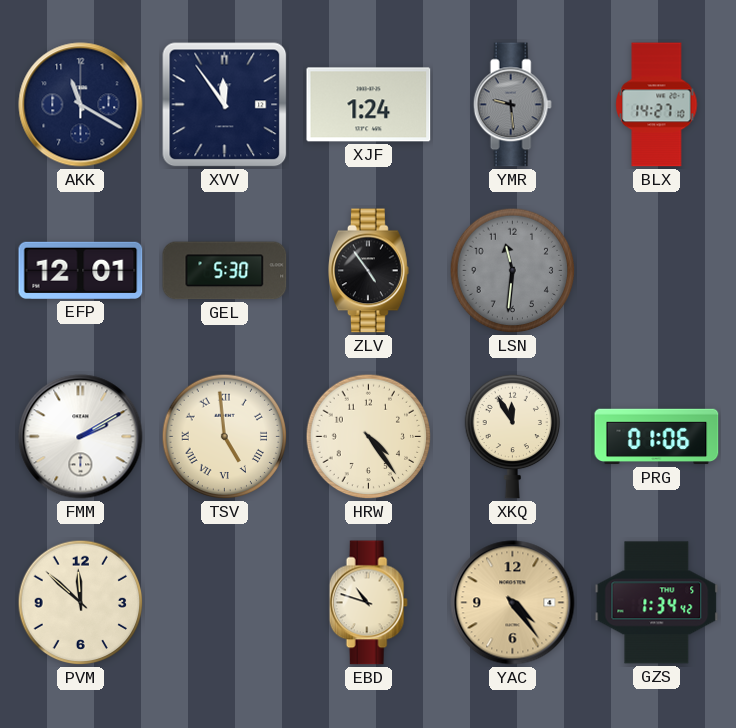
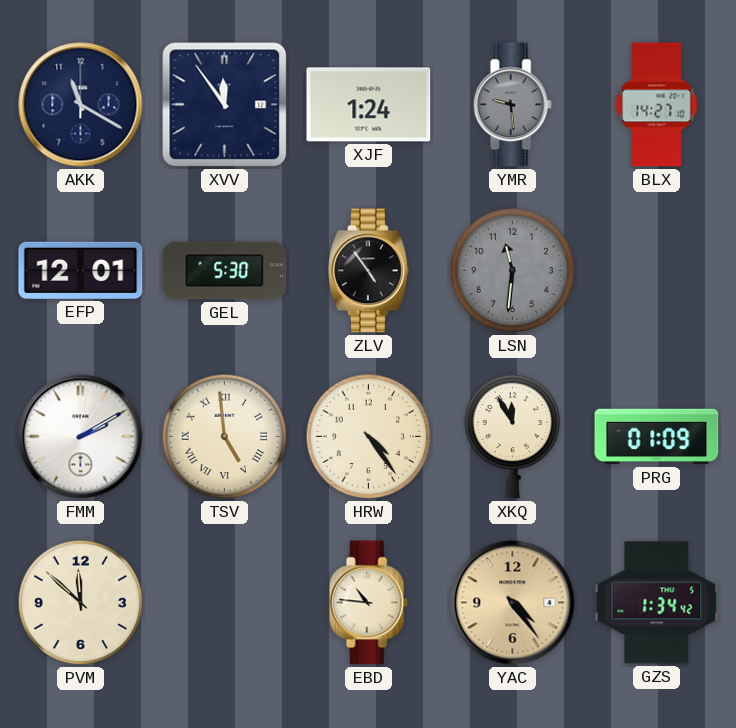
PRG: 01:06 -> 01:09 (657, 437)
EBD: 10:48 -> 10:46 (368, 603)
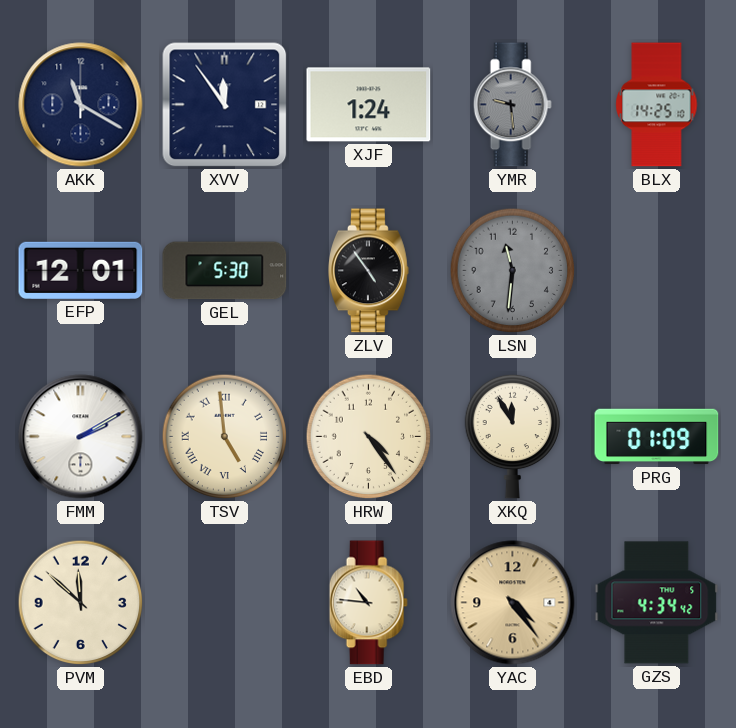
BLX: 14:27 -> 14:25 (657, 105)
GZS: 1:34 -> 4:34 (657, 603)
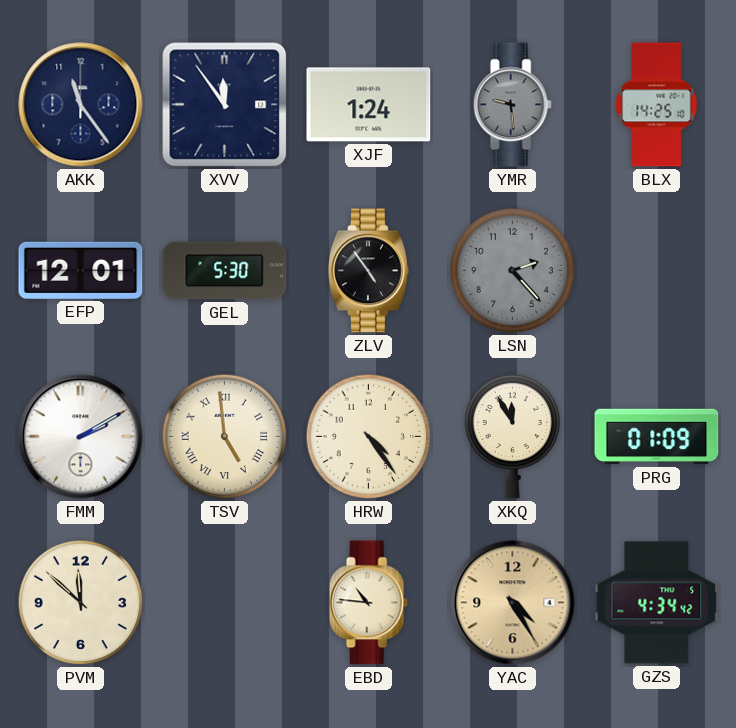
AKK: 11:20 -> 11:24 (81, 105)
LSN: 11:31 -> 2:23 (513, 271)
YAC: 4:24 -> 4:25 (513, 603)
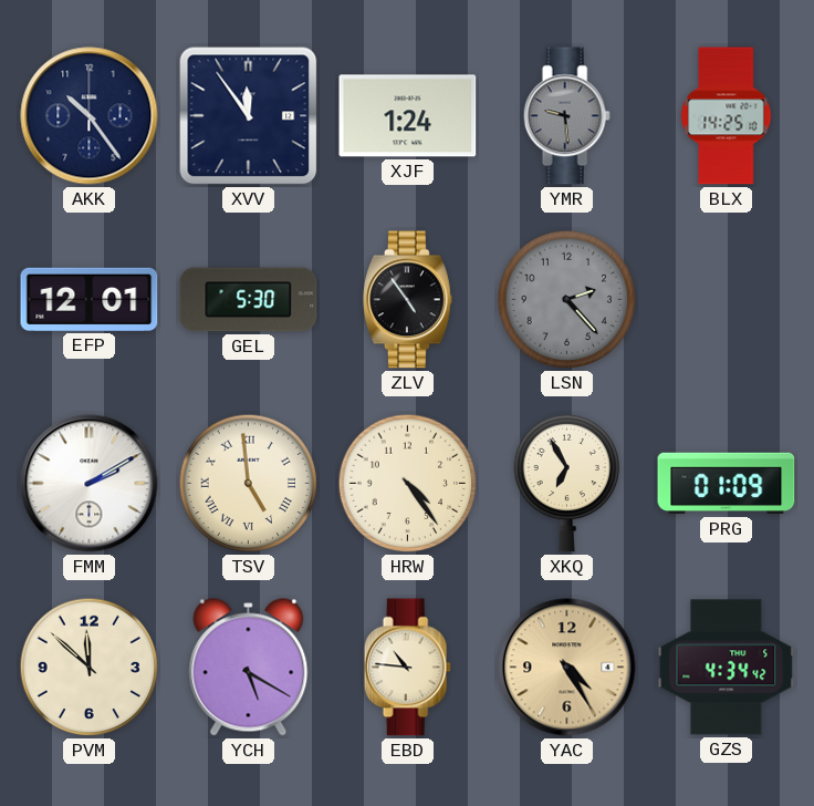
AKK: 11:24 -> 10:24 (90, 116)
XKQ: 11:55 -> 6:55 (566, 483)
YCH: none -> 5:20 (249, 668)
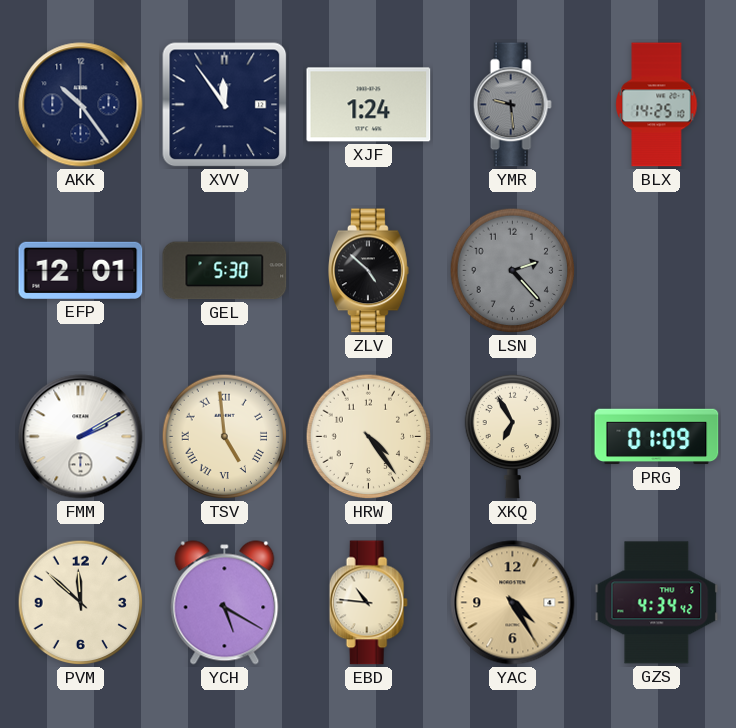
ZLV: 4:54 -> 4:52 (369, 271)
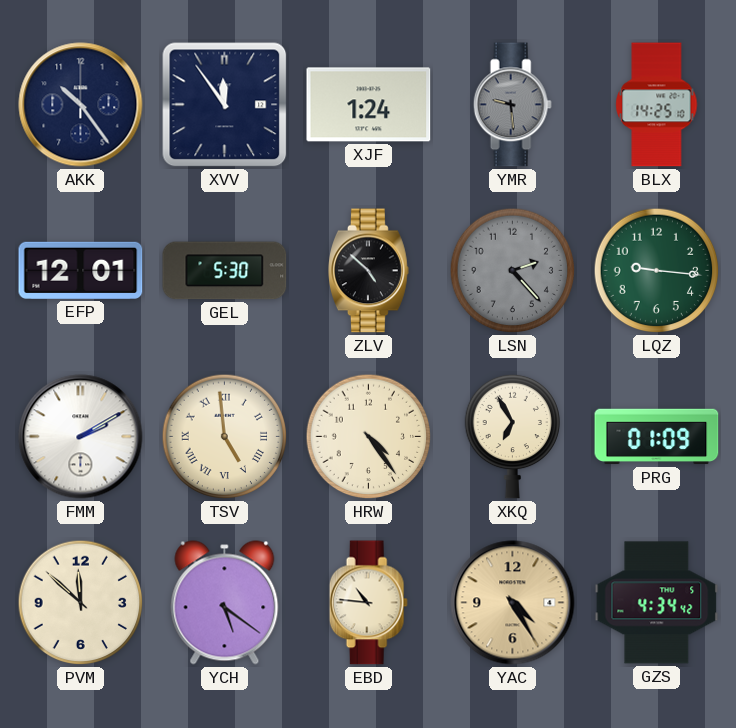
LQZ: none -> 9:16 (657, 271)
YCH: 5:20 -> 5:21 (225, 603)
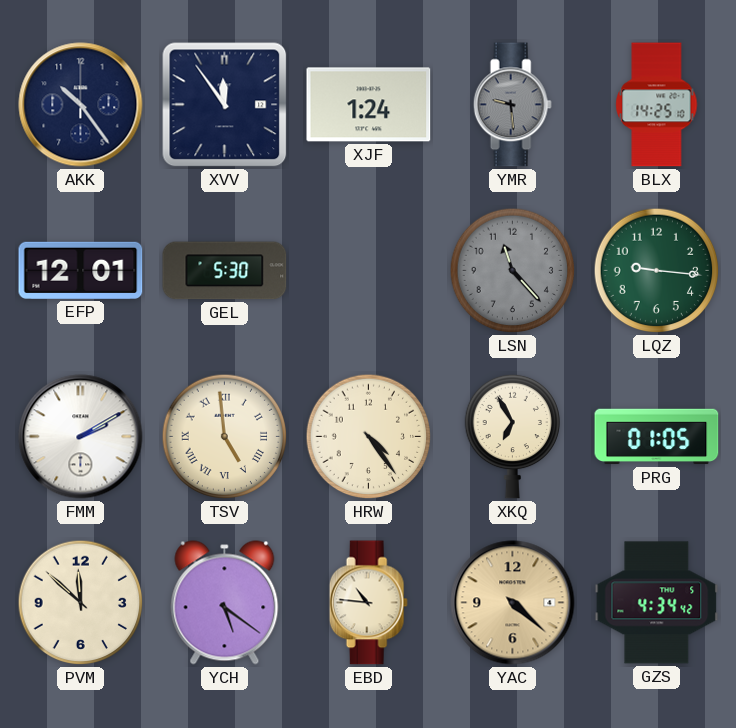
ZLV: 4:52 -> none (369, 271)
LSN: 2:23 -> 11:23 (513, 271)
PRG: 01:09 -> 01:05 (657, 437)
YAC: 4:25 -> 4:22 (513, 603)
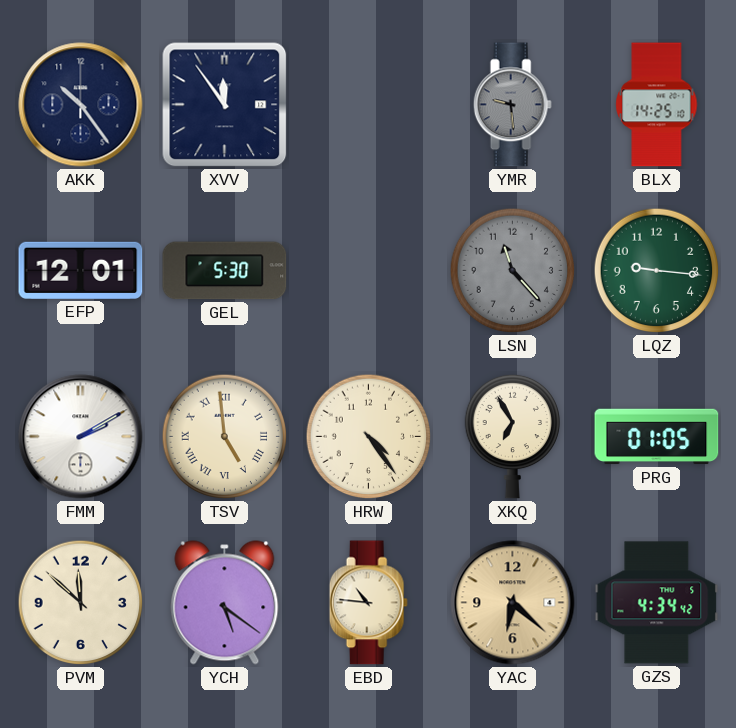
XJF: 1:24 -> none (369, 105)
YAC: 4:22 -> 6:22 (513, 603)
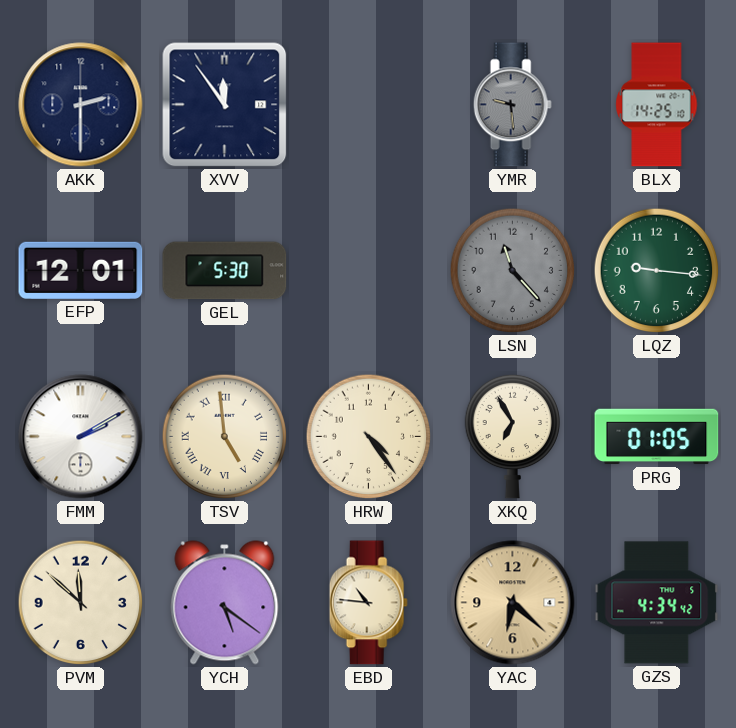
AKK: 10:24 -> 2:30 (81, 105)
